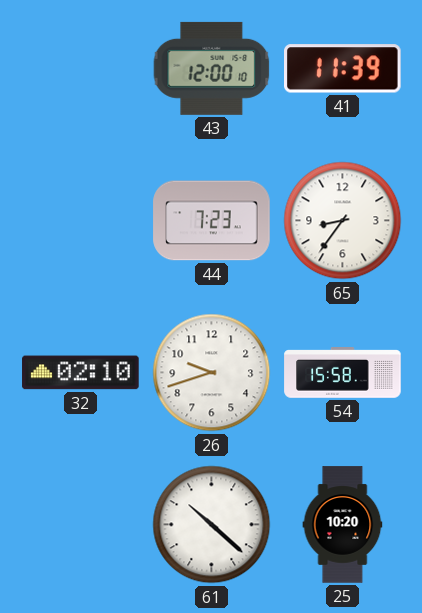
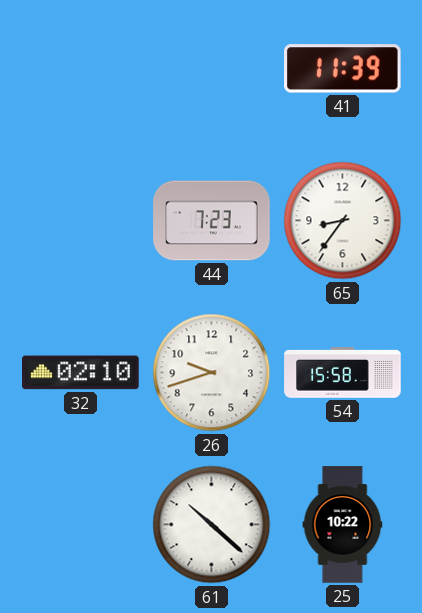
43: 12:00 -> none (212, 68)
25: 10:20 -> 10:22 (343, 525)
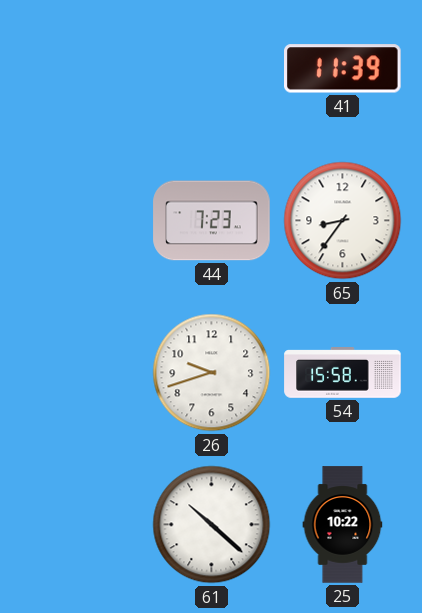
32: 02:10 -> none (81, 373)
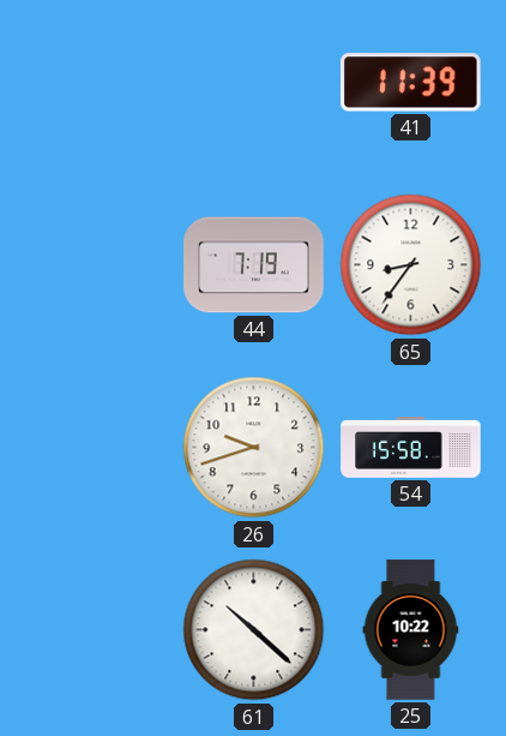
44: 7:23 -> 7:19 (254, 265)
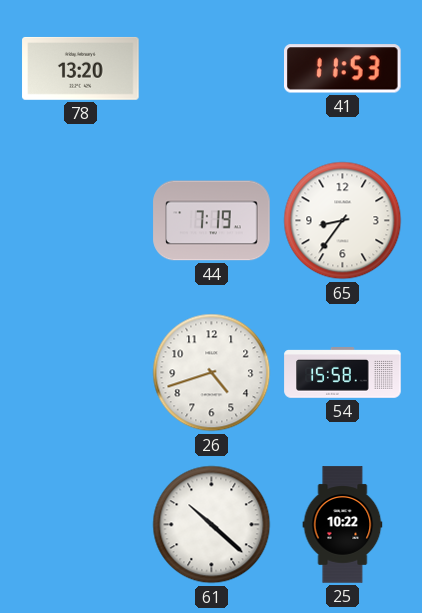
78: none -> 13:20 (81, 68)
41: 11:39 -> 11:53 (343, 69)
26: 9:42 -> 4:42 (212, 373)
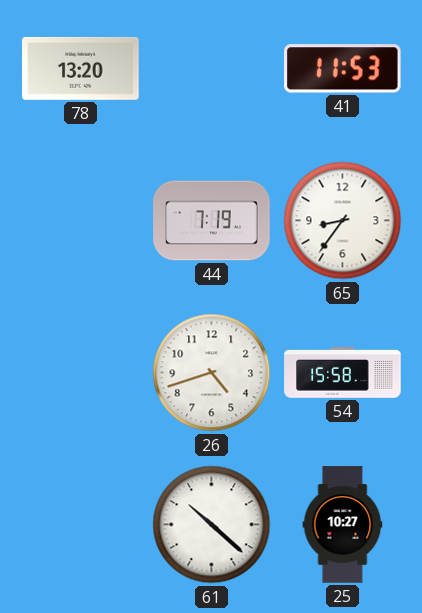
25: 10:22 -> 10:27 (343, 525)
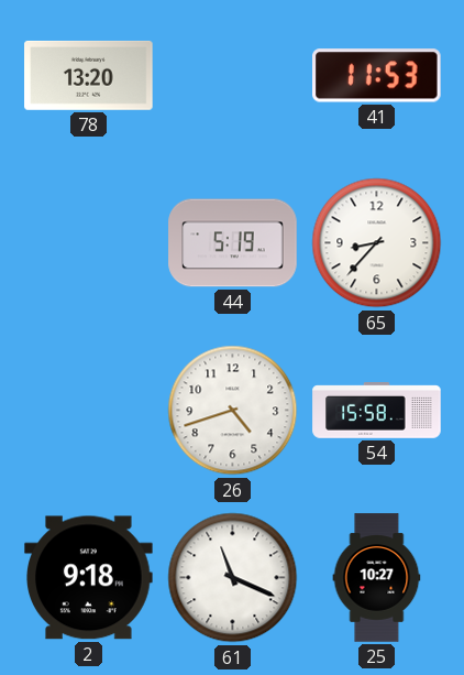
44: 7:19 -> 5:19 (233, 243)
65: 8:36 -> 8:37 (377, 243)
2: none -> 9:18 (89, 578)
61: 10:22 -> 11:19 (233, 578)
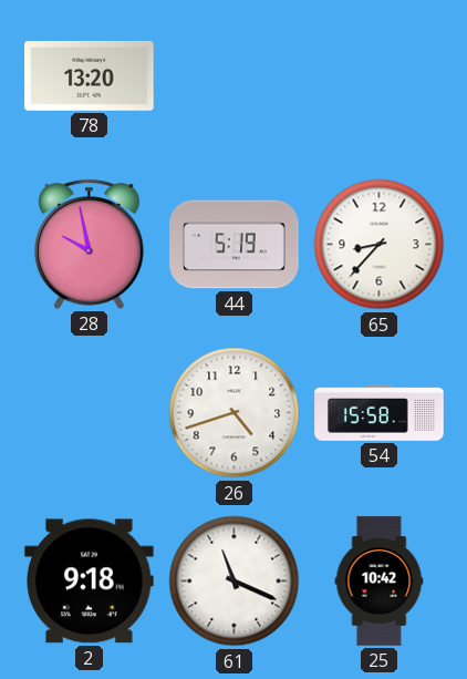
41: 11:53 -> none (377, 76)
28: none -> 9:58 (90, 244)
25: 10:27 -> 10:42 (380, 582)
